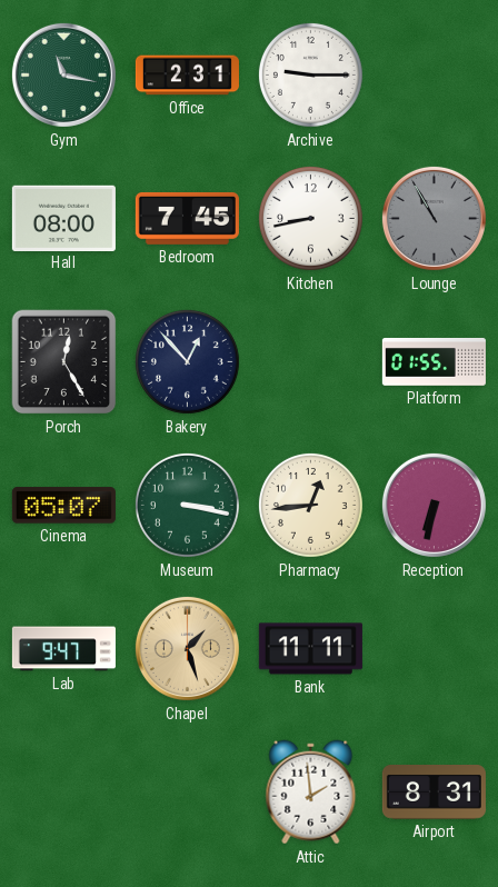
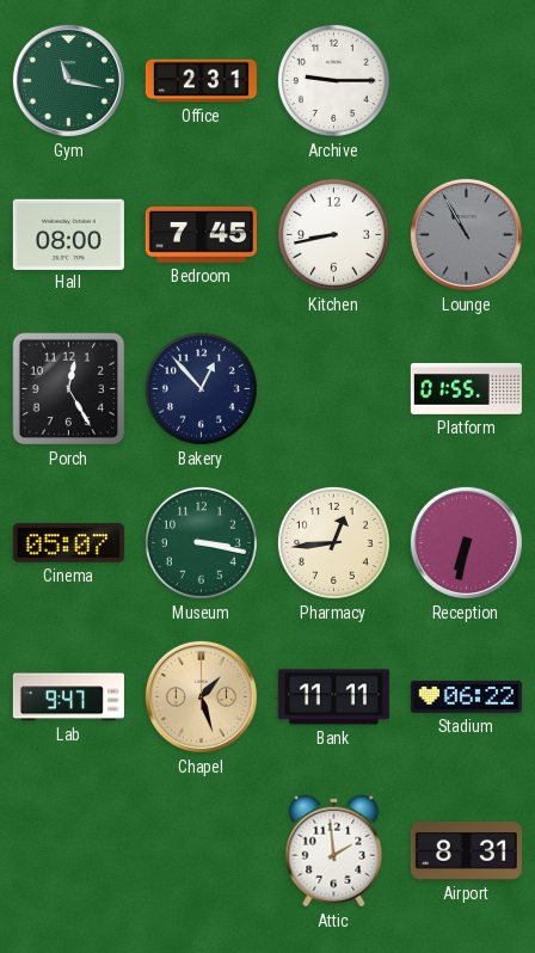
Stadium: none -> 06:22 (466, 696)
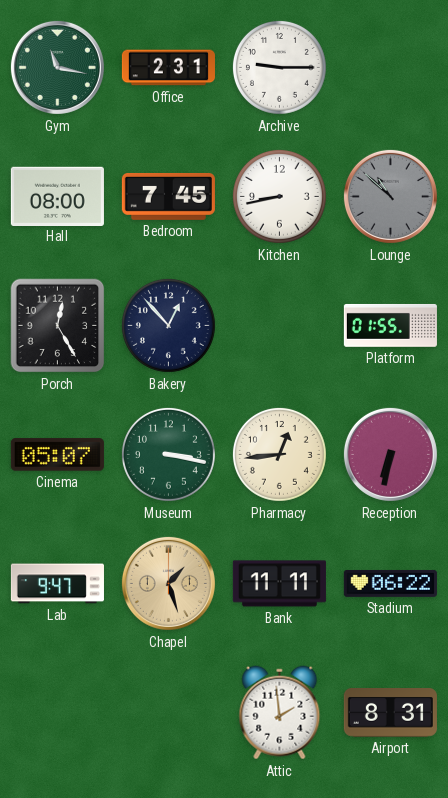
Lounge: 10:55 -> 10:52 (390, 196)
